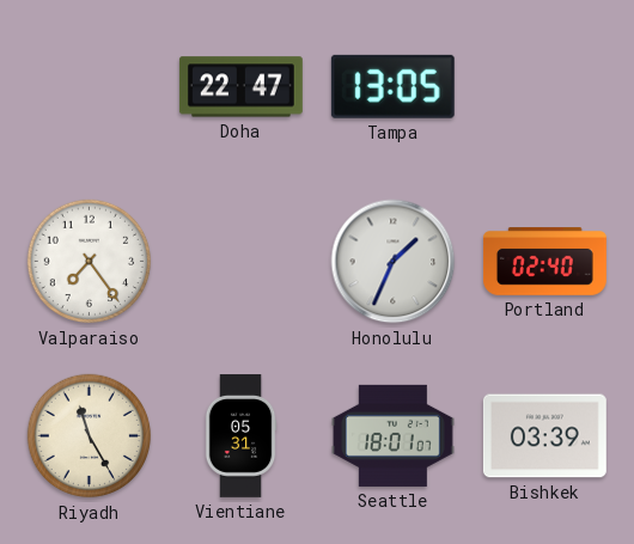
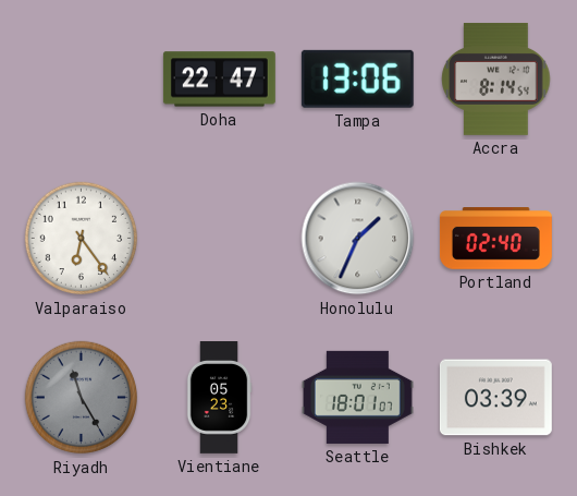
Tampa: 13:05 -> 13:06 (357, 78)
Accra: none -> 8:14 (496, 78)
Valparaiso: 7:24 -> 6:24 (82, 239)
Riyadh dial: cream -> grey (82, 398)
Vientiane: 05:31 -> 05:23 (219, 398)
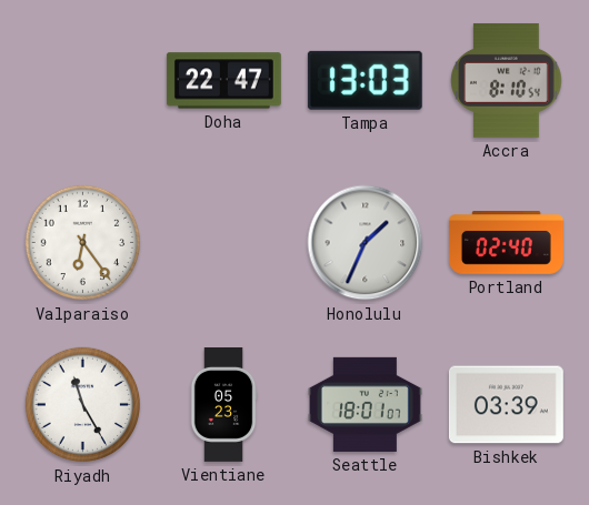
Tampa: 13:06 -> 13:03 (365, 80)
Accra: 8:14 -> 8:10 (507, 80)
Riyadh dial: grey -> white (83, 405)
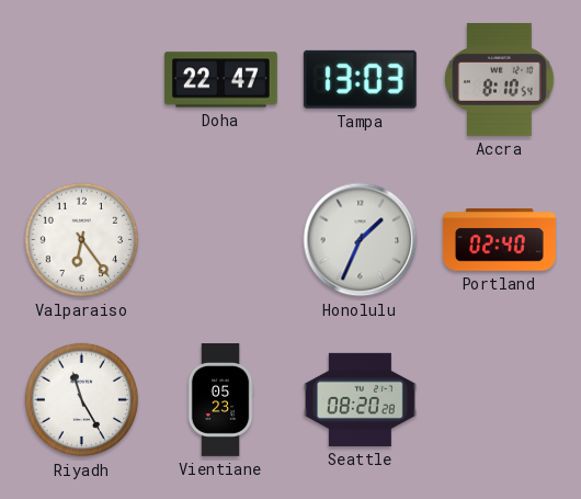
Seattle: 18:01 -> 08:20 (360, 399)
Bishkek: 03:39 -> none (506, 405)
